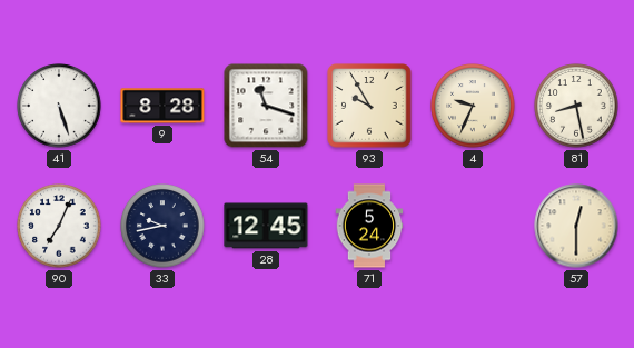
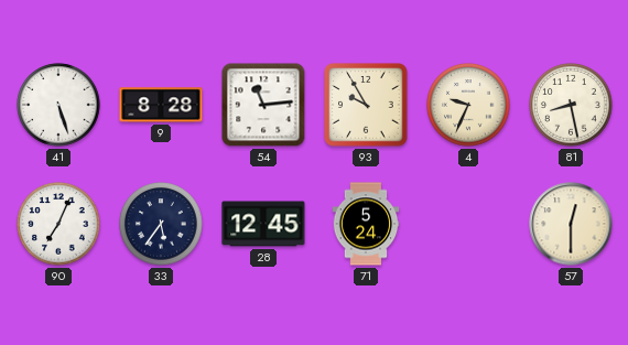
54: 11:18 -> 11:14 (263, 105)
33: 9:43 -> 5:36 (161, 224)
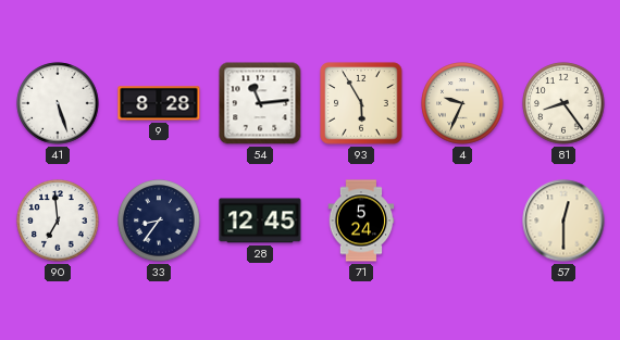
93: 9:55 -> 5:55 (361, 103)
81: 8:28 -> 8:24 (563, 103)
90: 7:04 -> 6:59 (58, 221)
33: 5:36 -> 8:36 (159, 221)
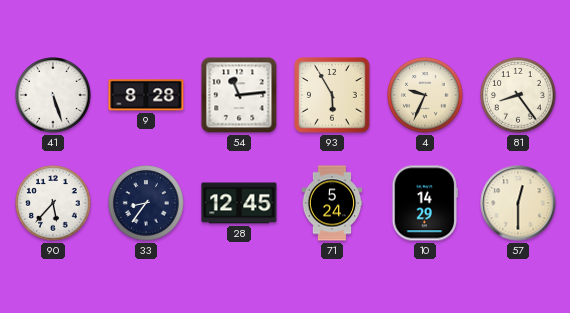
90: 6:59 -> 5:37 (53, 203)
10: none -> 14:29 (425, 203)
